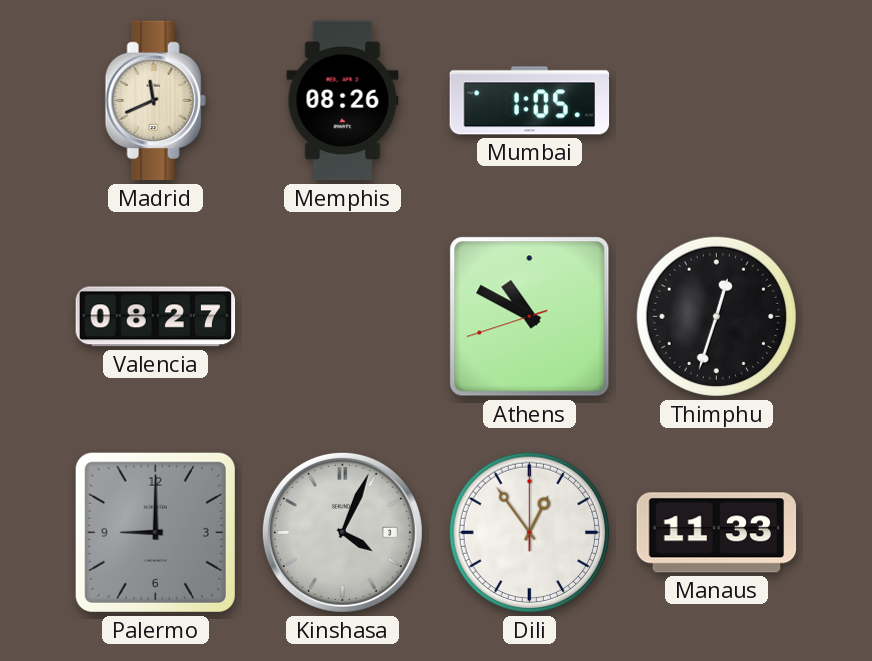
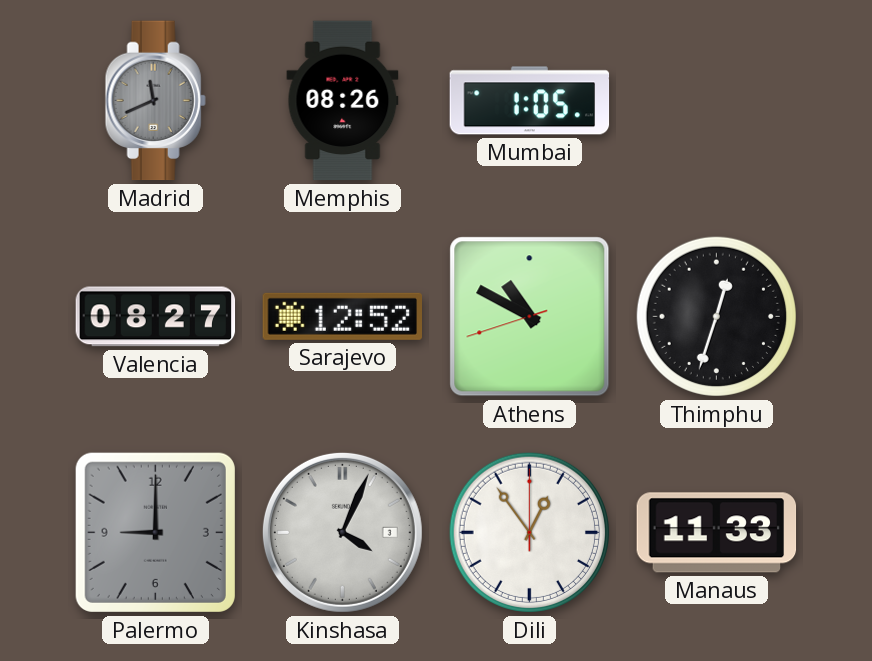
Madrid dial: cream -> grey (155, 101)
Sarajevo: none -> 12:52 (342, 316)
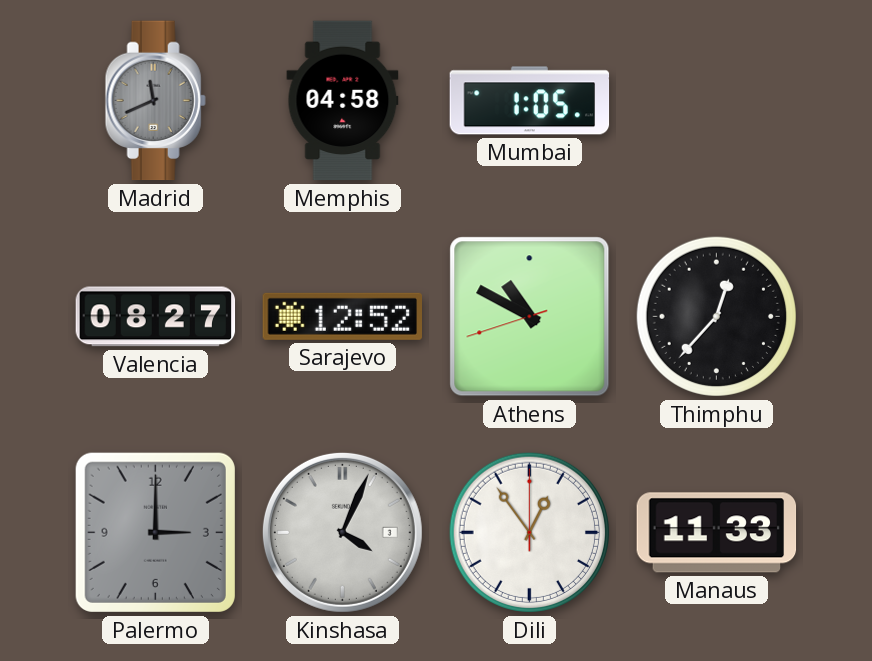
Memphis: 08:26 -> 04:58 (343, 101)
Thimphu: 12:33 -> 12:37 (716, 316)
Palermo: 9:00 -> 3:00 (155, 532)
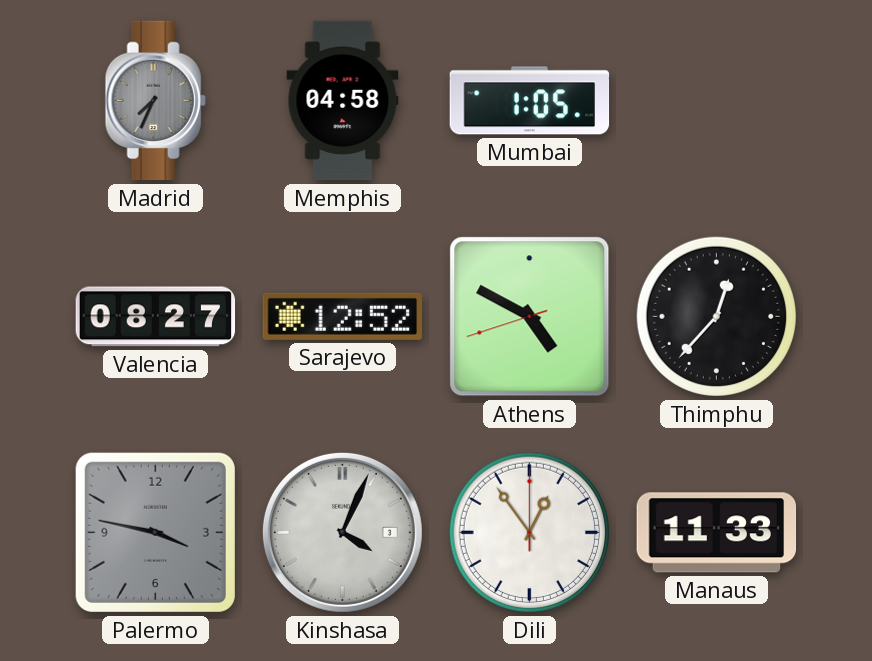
Madrid: 11:41 -> 7:34 (155, 101)
Athens: 10:49 -> 4:49 (530, 317)
Palermo: 3:00 -> 3:47 (155, 532)
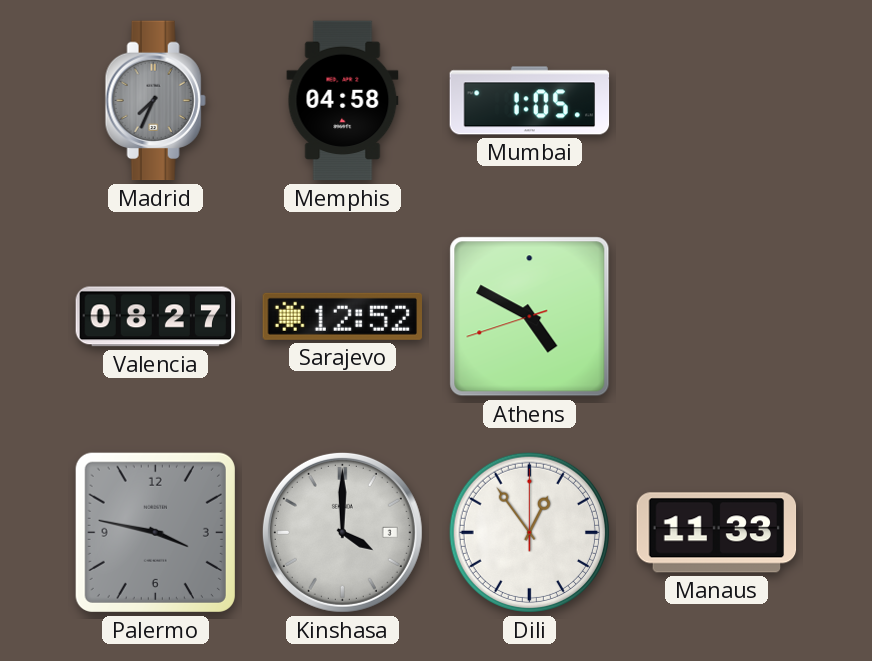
Thimphu: 12:37 -> none (716, 316)
Kinshasa: 4:04 -> 4:00 (342, 532)
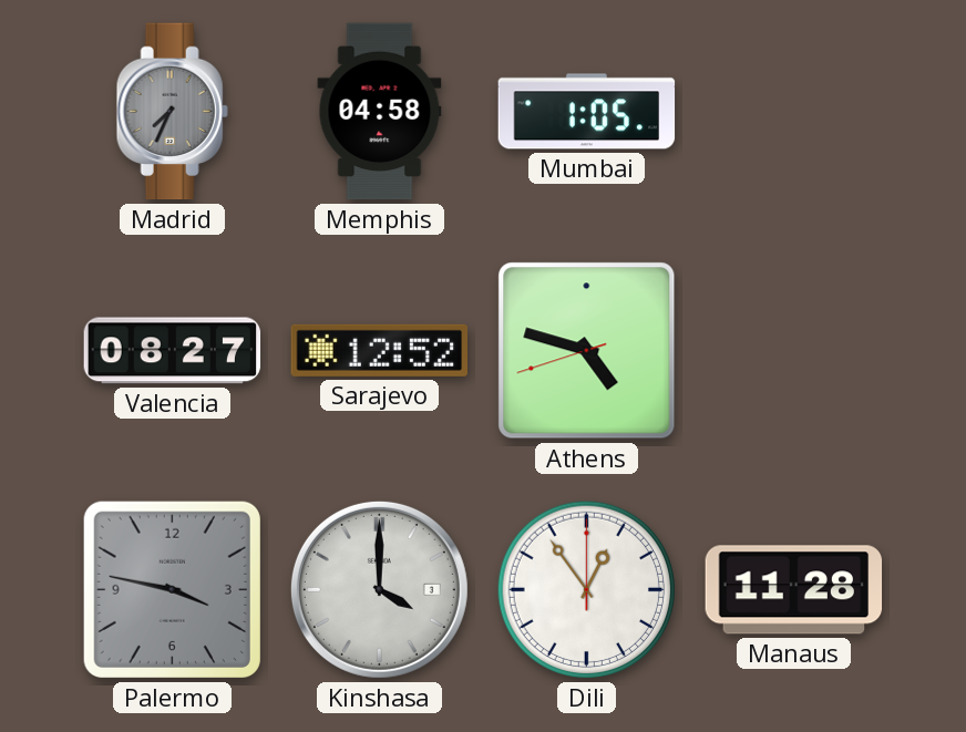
Athens: 4:49 -> 4:47 (587, 351)
Manaus: 11:33 -> 11:28 (794, 590)
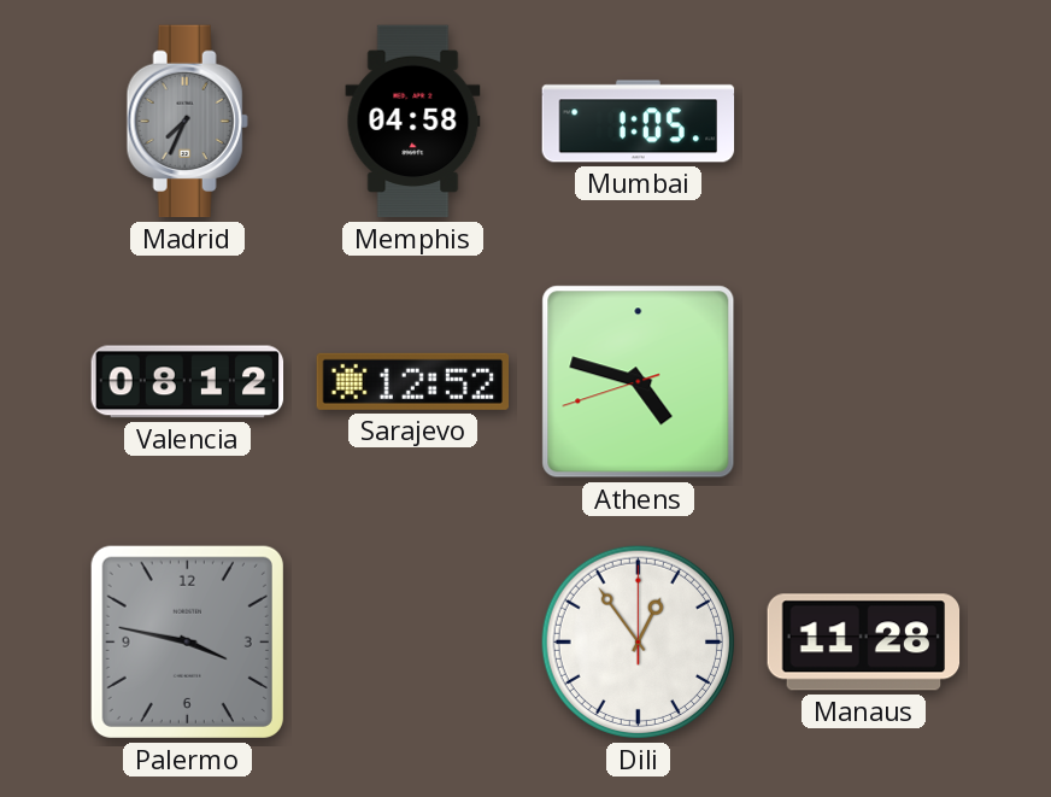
Valencia: 08:27 -> 08:12 (188, 382)
Kinshasa: 4:00 -> none (379, 589)
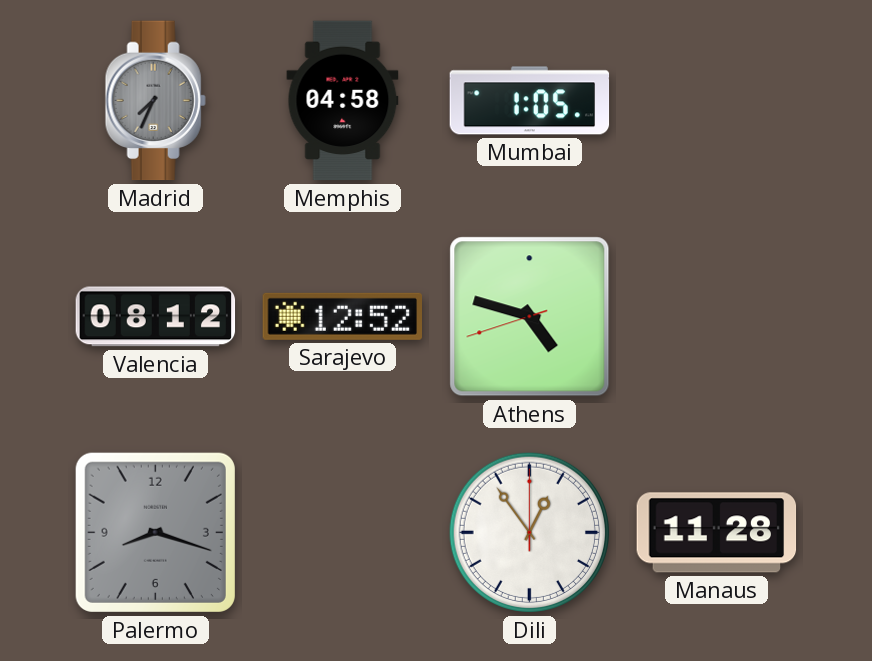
Palermo: 3:47 -> 8:18 (155, 532)
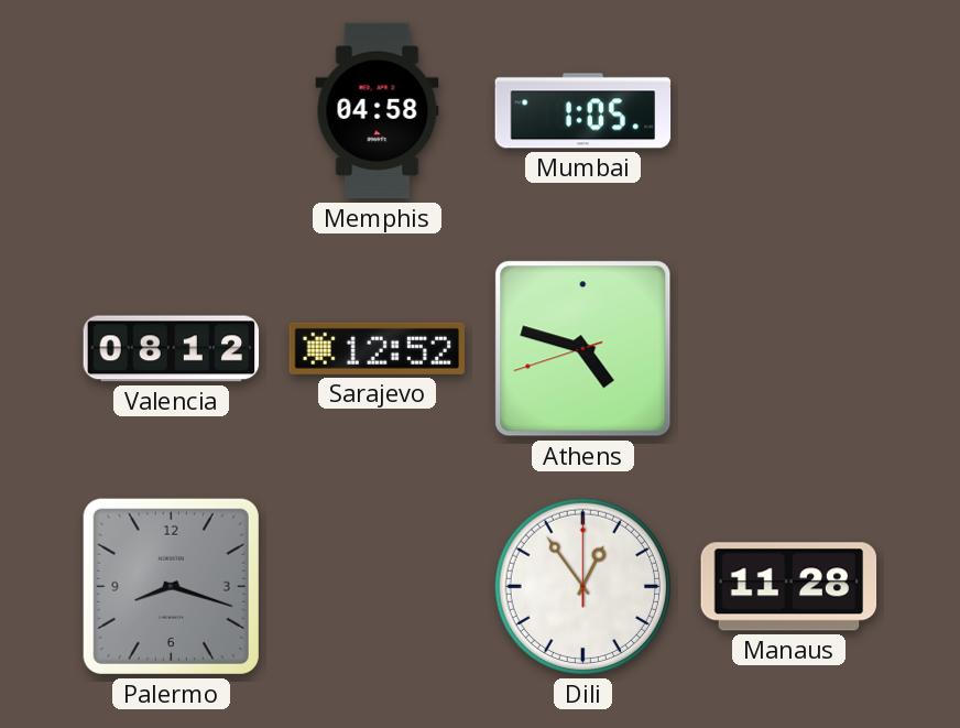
Madrid: 7:34 -> none (155, 101)
